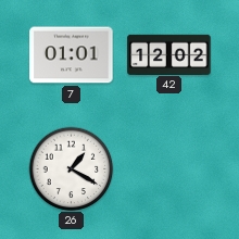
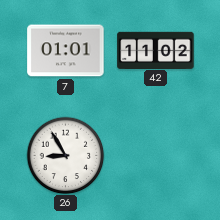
42: 12:02 -> 11:02 (156, 50)
26: 1:20 -> 8:55 (65, 155)
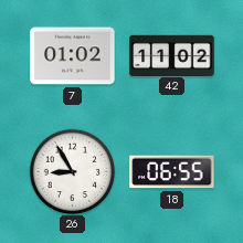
7: 01:01 -> 01:02 (73, 56)
18: none -> 06:55 (172, 172)
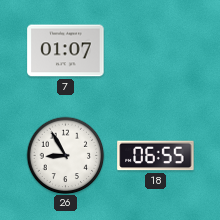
7: 01:02 -> 01:07 (66, 51)
42: 11:02 -> none (172, 55)
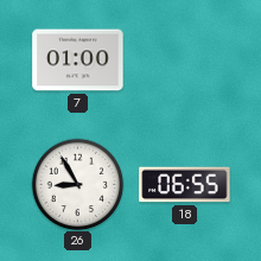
7: 01:07 -> 01:00 (78, 61)
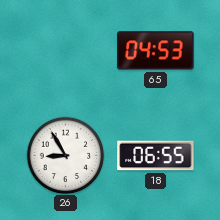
7: 01:00 -> none (78, 61)
65: none -> 04:53 (156, 51)
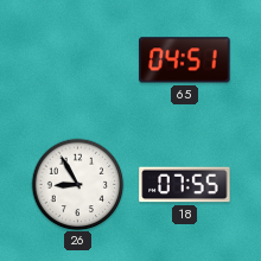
65: 04:53 -> 04:51 (185, 61)
18: 06:55 -> 07:55 (185, 185)
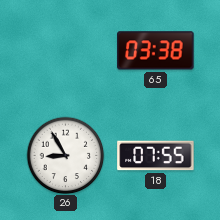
65: 04:51 -> 03:38 (156, 51)
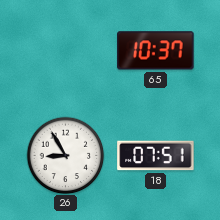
65: 03:38 -> 10:37 (156, 51)
18: 07:55 -> 07:51 (156, 156)
